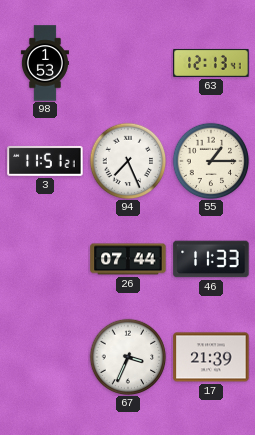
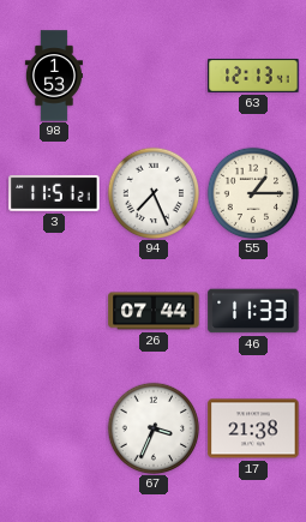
17: 21:39 -> 21:38 (253, 428)
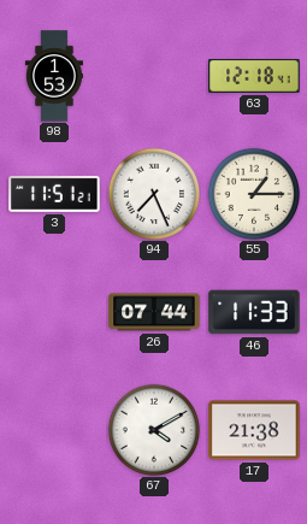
63: 12:13 -> 12:18 (254, 76)
67: 3:34 -> 4:10 (154, 430)
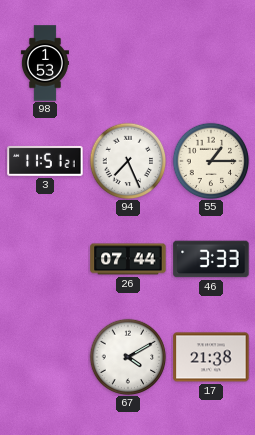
63: 12:18 -> none (254, 76)
46: 11:33 -> 3:33 (211, 259)
